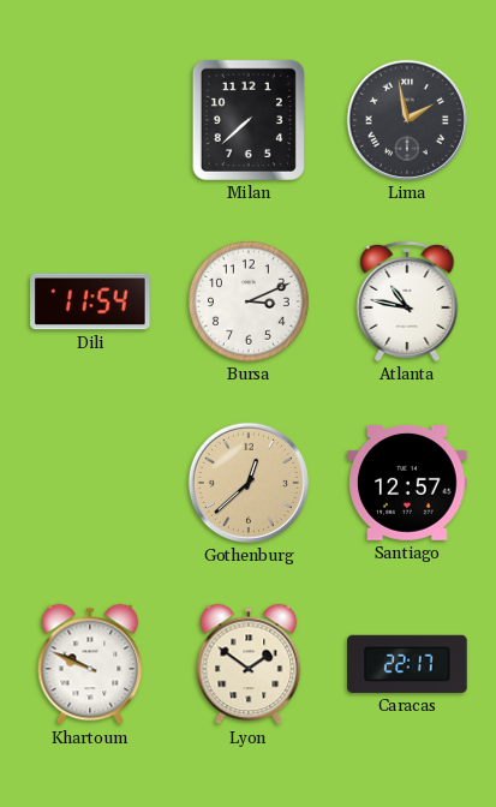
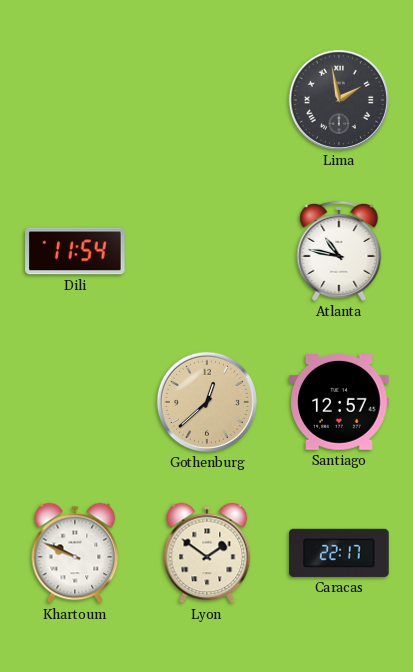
Milan: 7:38 -> none (249, 120)
Bursa: 3:11 -> none (249, 301)
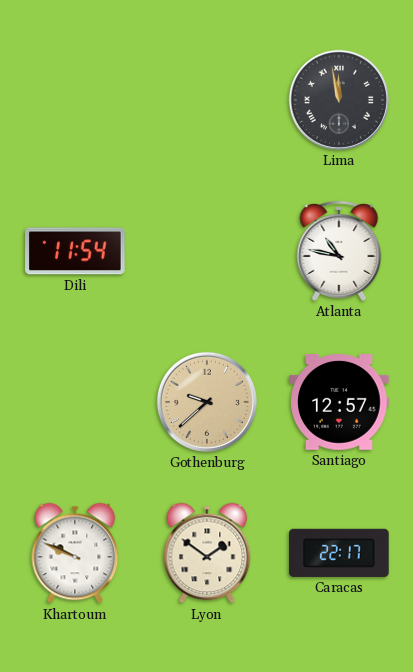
Lima: 1:58 -> 11:58 (339, 100)
Gothenburg: 12:38 -> 9:38 (207, 402)
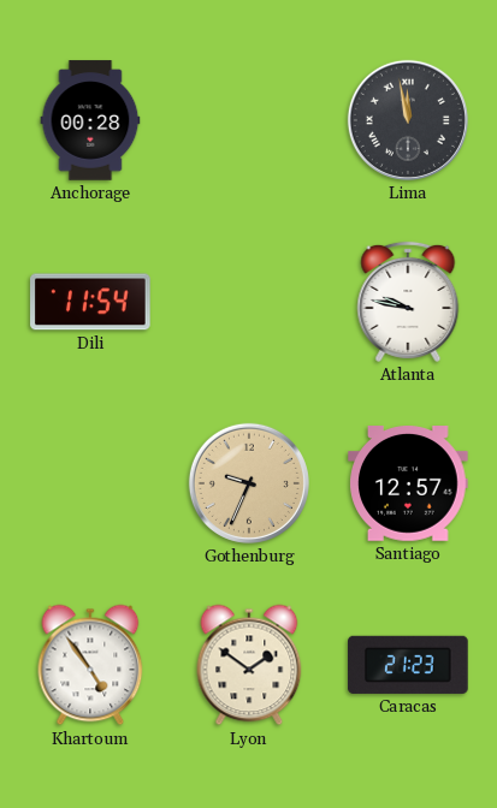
Anchorage: none -> 00:28 (90, 120)
Atlanta: 10:47 -> 9:47 (408, 302)
Gothenburg: 9:38 -> 9:34 (249, 483)
Khartoum: 9:49 -> 4:54 (90, 665)
Caracas: 22:17 -> 21:23 (408, 665)
